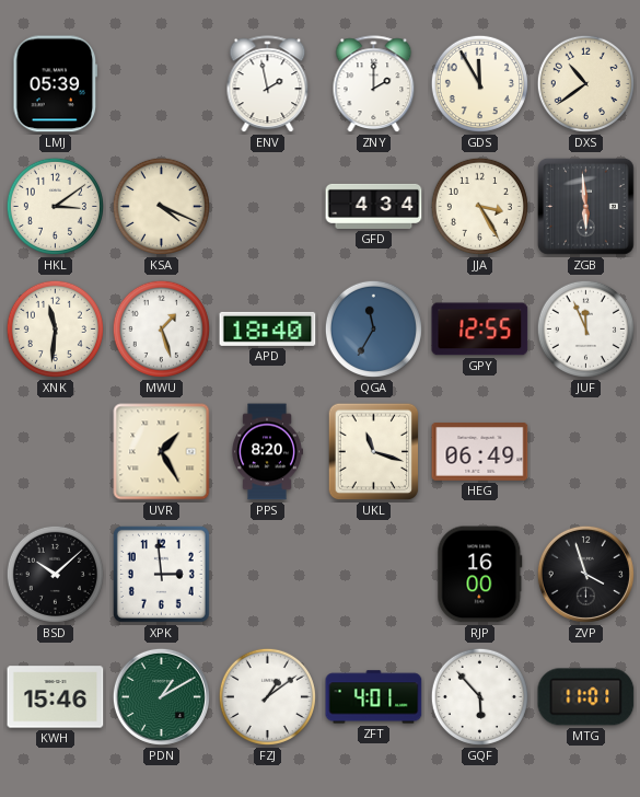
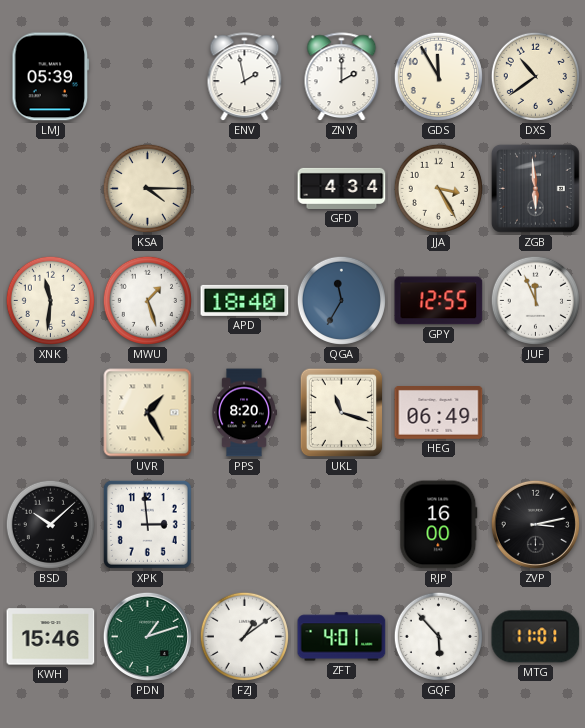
HKL: 3:09 -> none (55, 206)
KSA: 4:19 -> 4:15 (147, 188)
ZVP: 3:57 -> 3:13 (535, 524)
PDN: 1:10 -> 1:12 (147, 636)
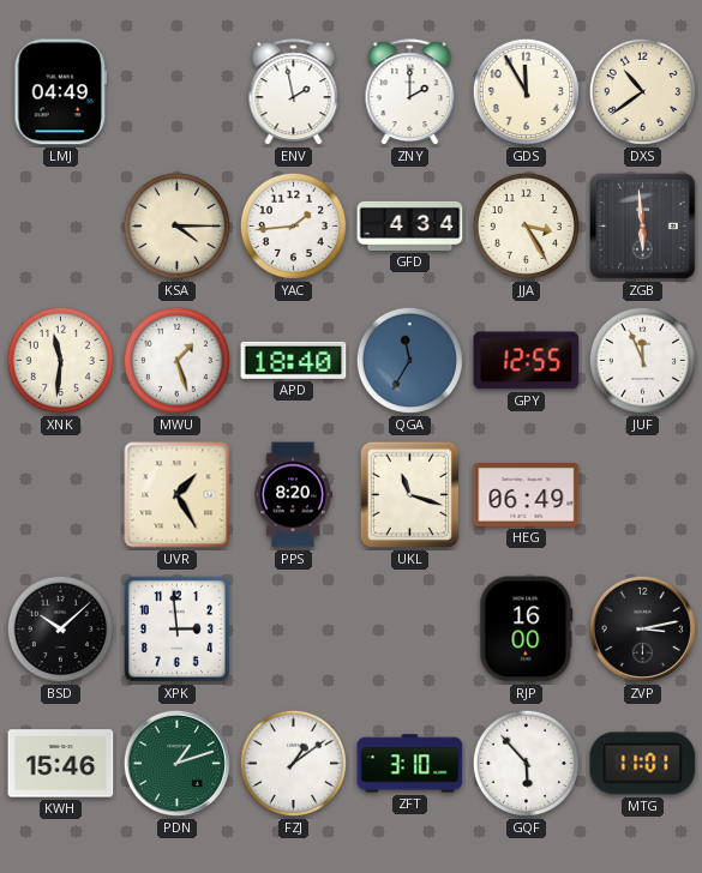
LMJ: 05:39 -> 04:49 (61, 92)
YAC: none -> 1:44 (293, 225)
ZFT: 4:01 -> 3:10 (410, 764)
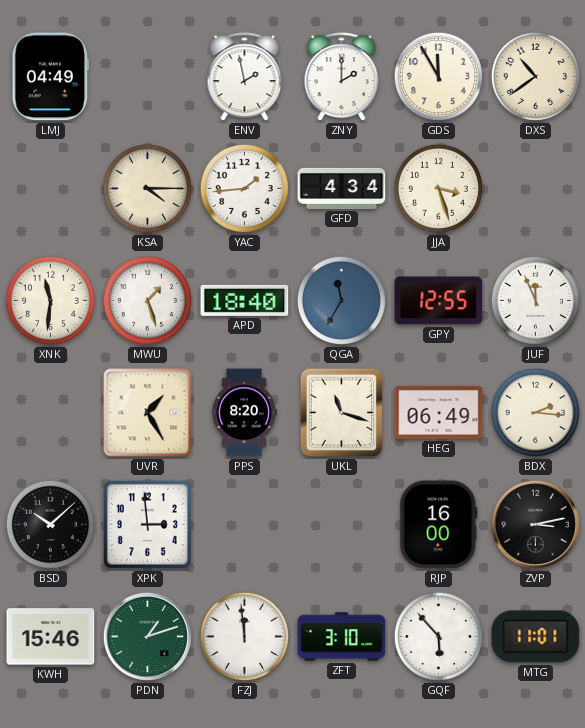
JJA: 3:25 -> 3:27 (438, 188)
ZGB: 5:59 -> none (642, 225)
BDX: none -> 2:16 (535, 412)
FZJ: 1:09 -> 11:59 (244, 636)
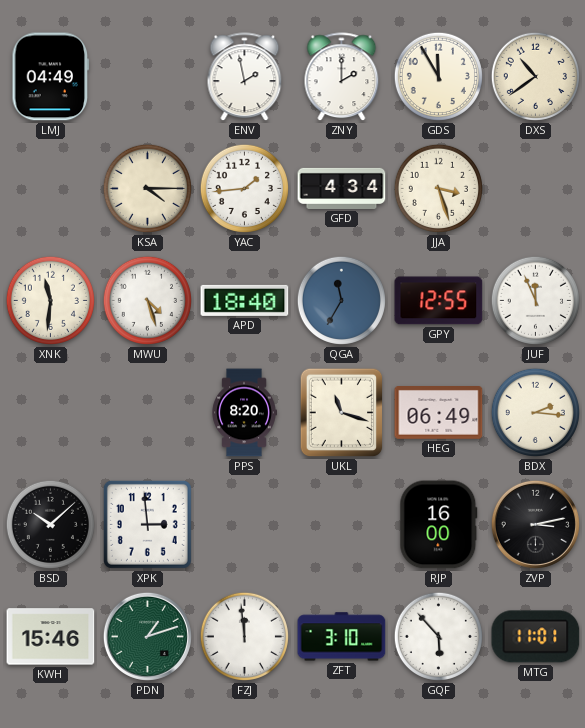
MWU: 1:27 -> 4:27 (147, 300)
UVR: 1:25 -> none (148, 413)
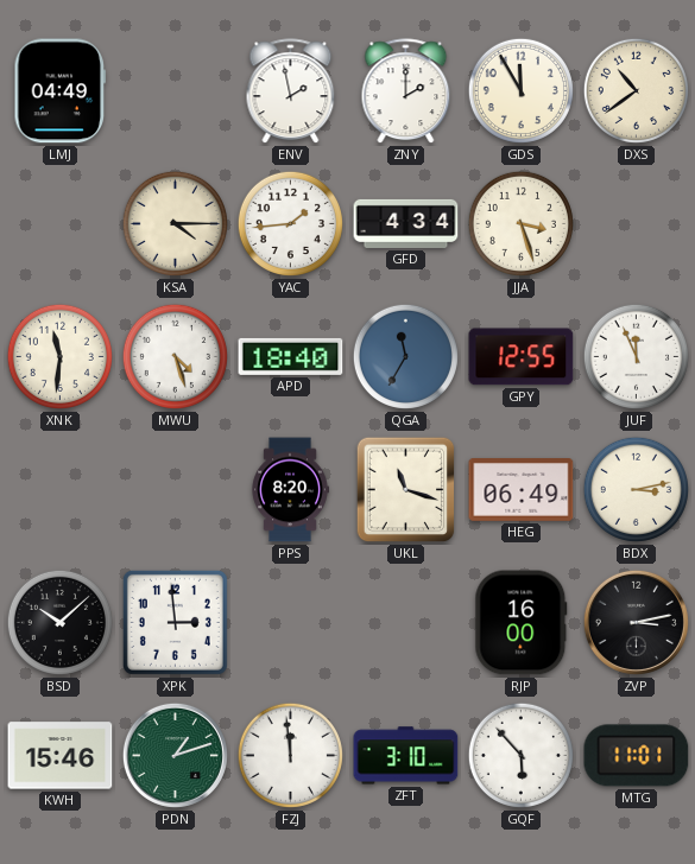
BDX: 2:16 -> 3:13 (636, 489)
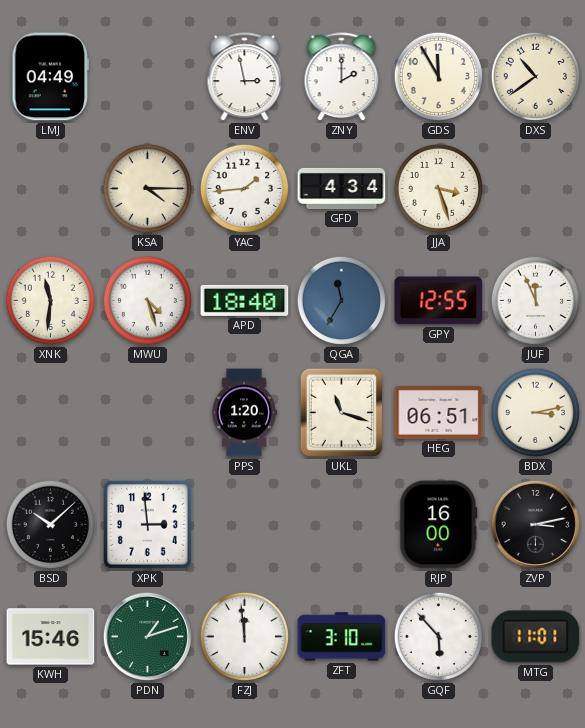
ENV: 1:58 -> 2:58 (245, 77)
PPS: 8:20 -> 1:20 (244, 413)
HEG: 06:49 -> 06:51 (439, 413)
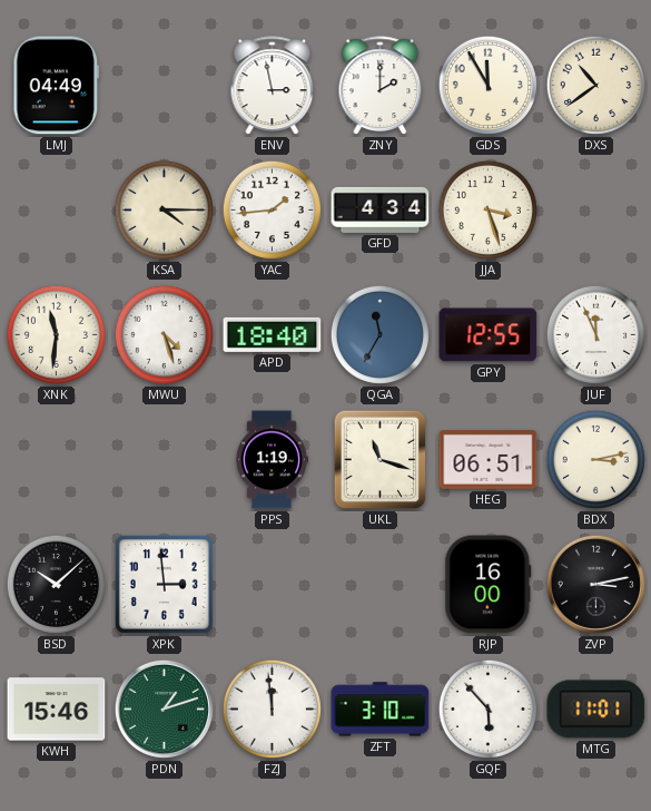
PPS: 1:20 -> 1:19 (272, 460)
